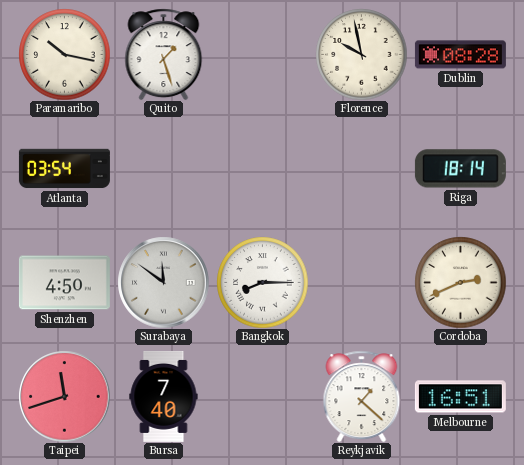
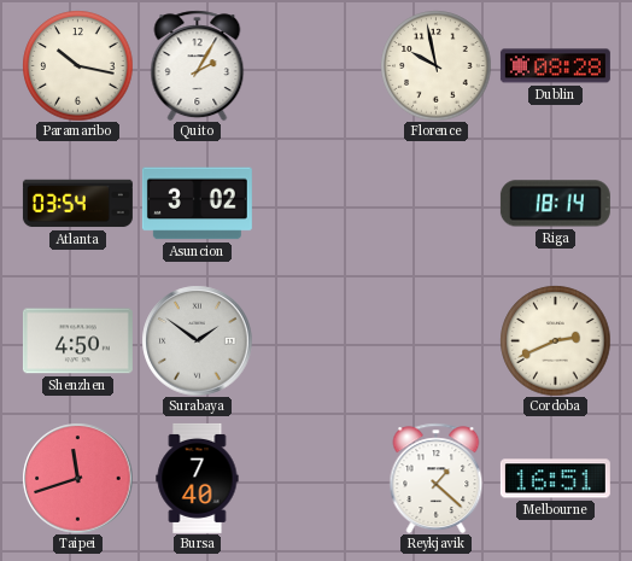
Quito: 1:27 -> 2:05 (198, 65)
Asuncion: none -> 3:02 (197, 204)
Surabaya: 11:51 -> 1:51 (197, 340)
Bangkok: 8:15 -> none (262, 282)
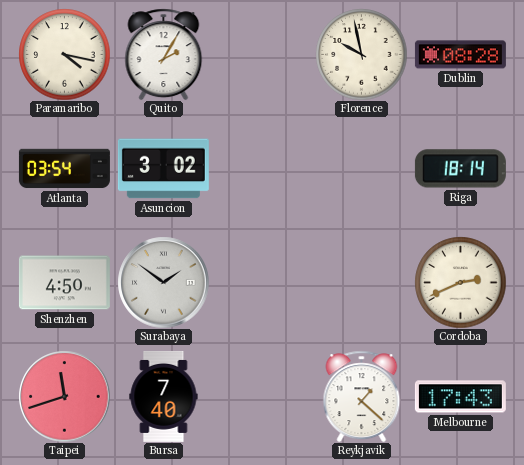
Paramaribo: 10:17 -> 4:17 (64, 54)
Melbourne: 16:51 -> 17:43 (460, 397)
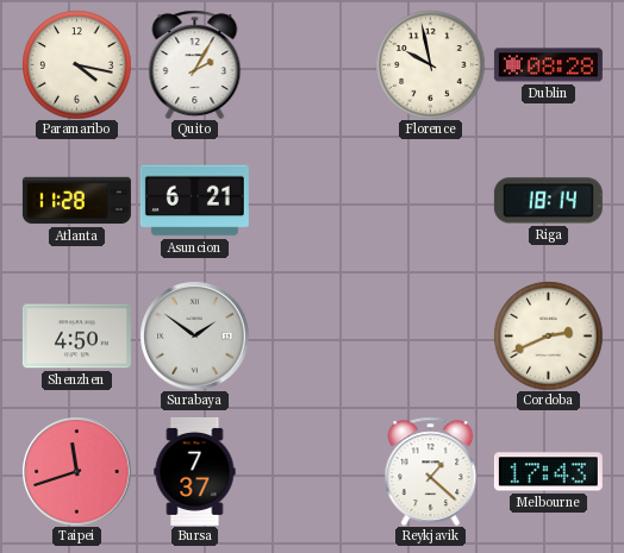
Atlanta: 03:54 -> 11:28 (76, 201)
Asuncion: 3:02 -> 6:21 (194, 201)
Bursa: 7:40 -> 7:37 (195, 471)
